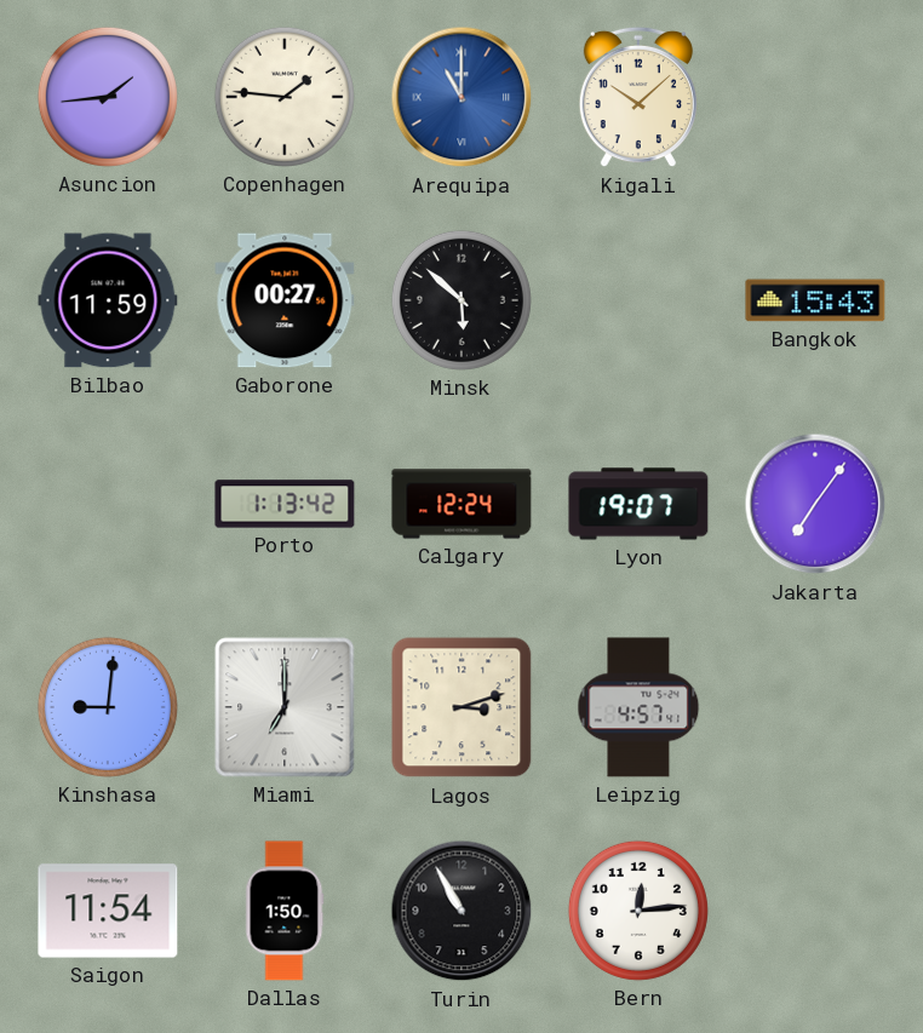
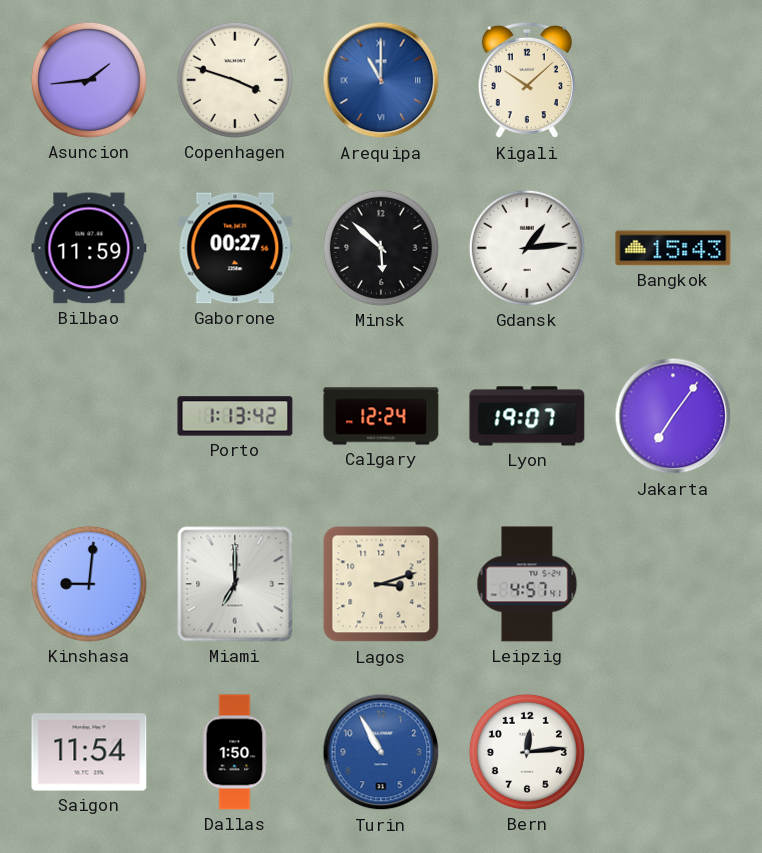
Copenhagen: 1:46 -> 3:48 (235, 80)
Gdansk: none -> 1:14 (527, 248)
Turin dial: black -> blue (381, 752)
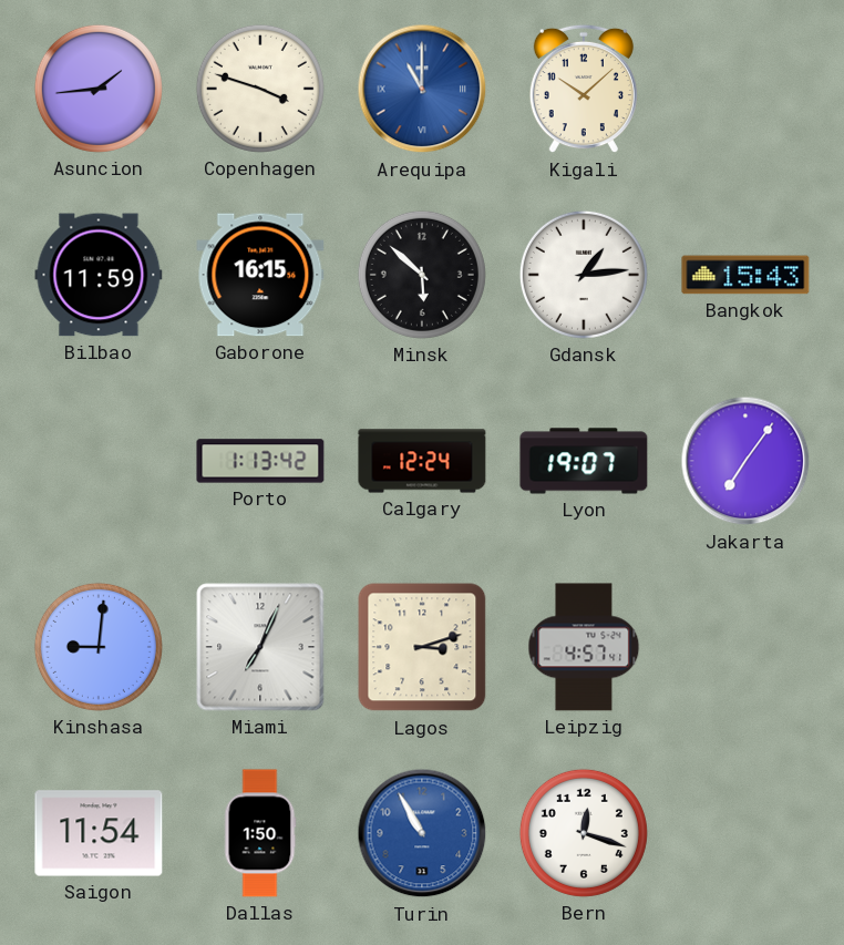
Gaborone: 00:27 -> 16:15 (260, 275)
Miami: 7:00 -> 7:04 (260, 647)
Bern: 12:14 -> 12:18 (584, 833)
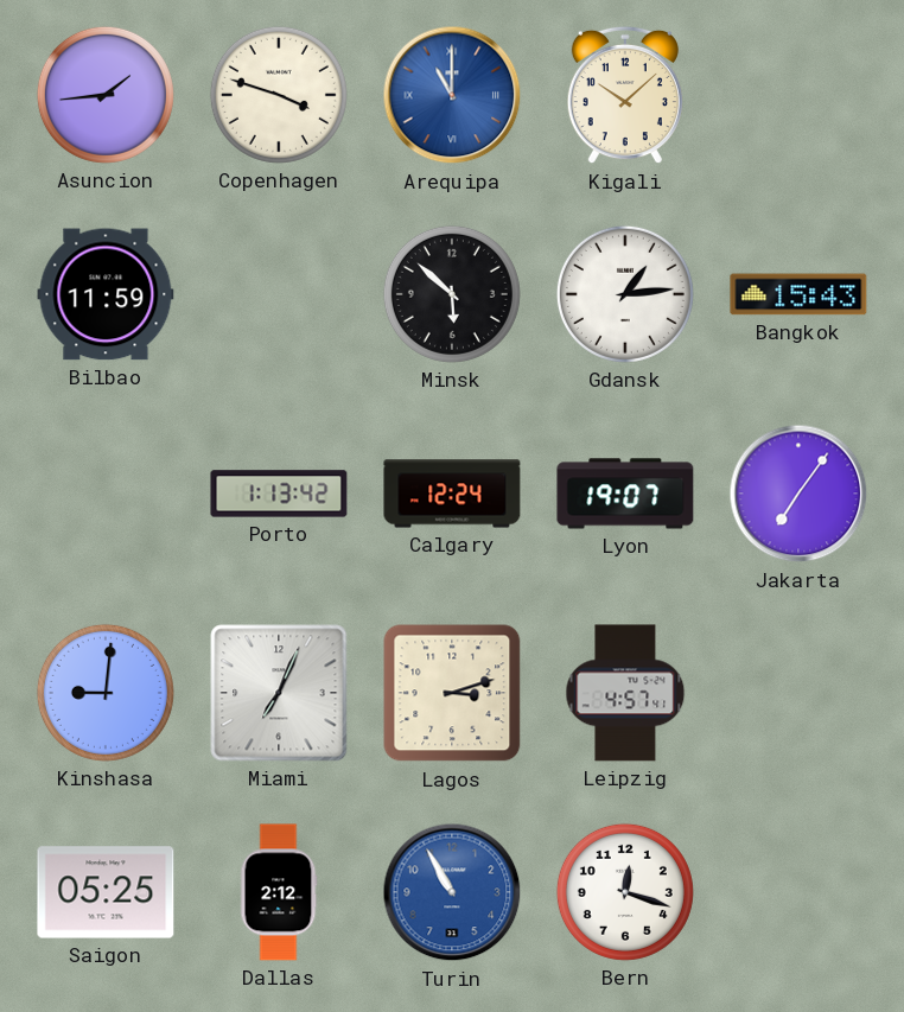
Gaborone: 16:15 -> none (260, 275)
Saigon: 11:54 -> 05:25 (106, 892)
Dallas: 1:50 -> 2:12 (279, 892)
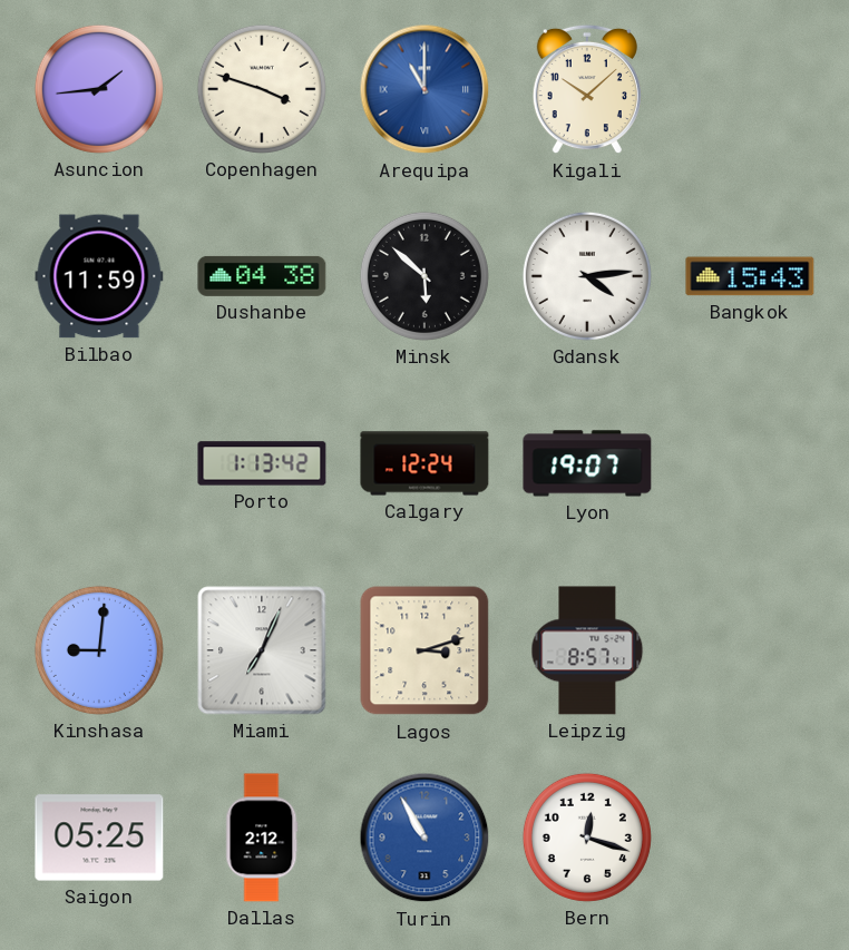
Dushanbe: none -> 04:38 (262, 276)
Gdansk: 1:14 -> 4:14 (587, 276)
Jakarta: 7:06 -> none (798, 494)
Leipzig: 4:57 -> 8:57 (587, 650)
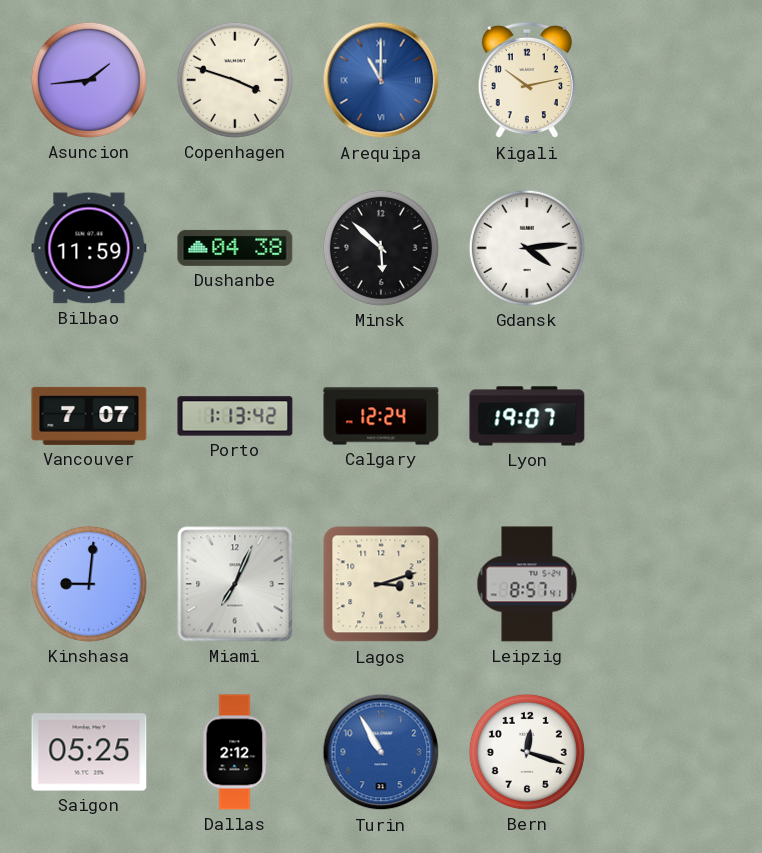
Kigali: 10:08 -> 10:13 (527, 80)
Bangkok: 15:43 -> none (750, 276)
Vancouver: none -> 7:07 (89, 416)
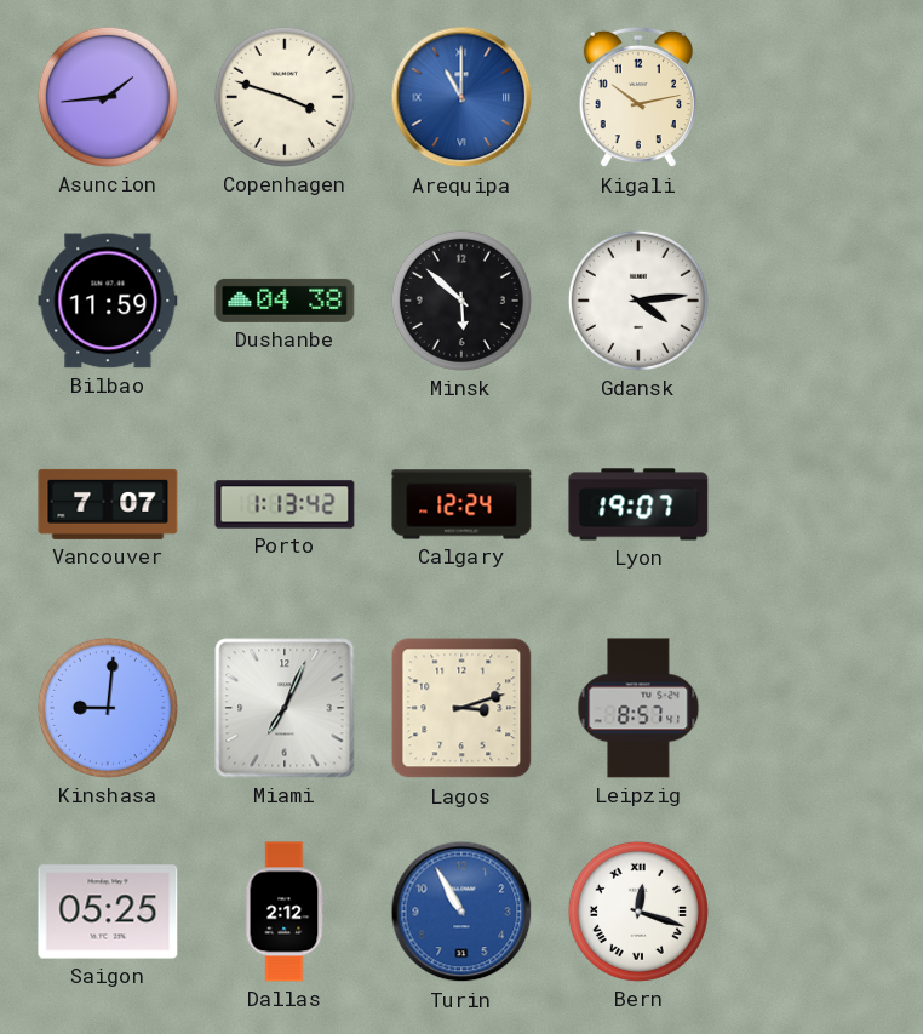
Bern numerals: Arabic -> Roman (638, 912)
